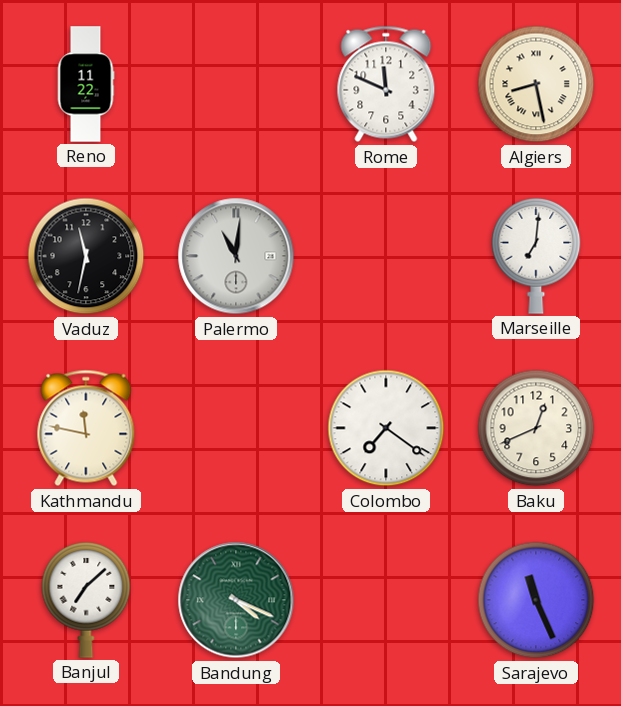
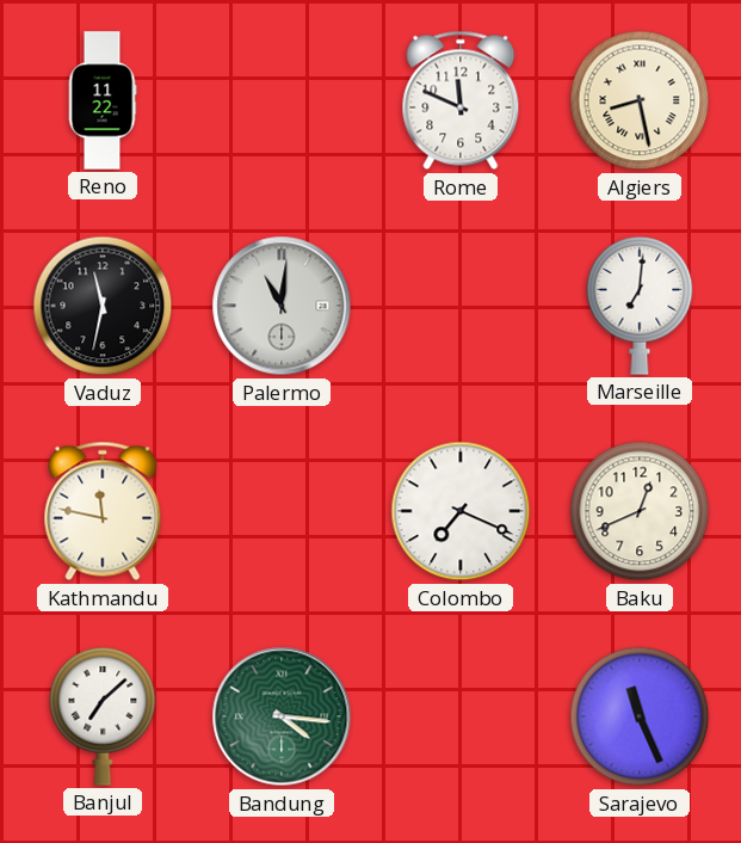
Colombo: 7:21 -> 7:19 (461, 511)
Bandung: 4:19 -> 4:16 (282, 716)
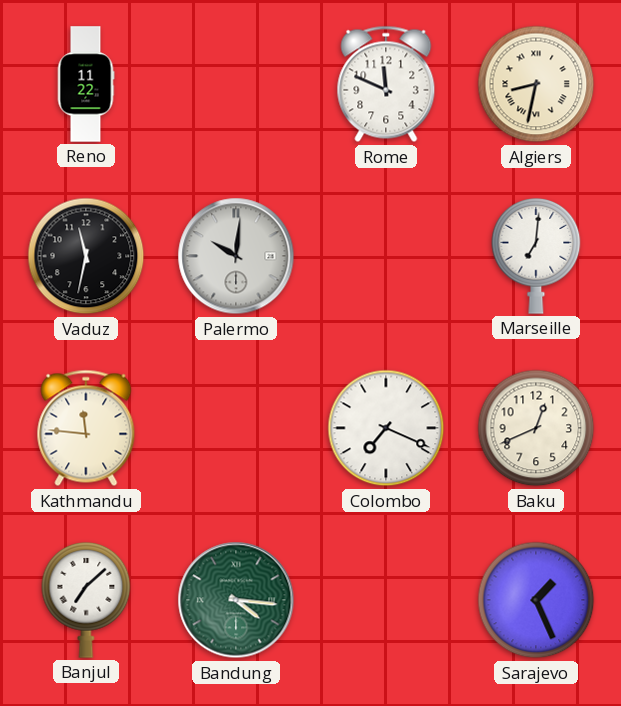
Algiers: 8:28 -> 8:32 (536, 84)
Palermo: 11:01 -> 10:01 (236, 256)
Kathmandu: 11:47 -> 11:46 (86, 428)
Sarajevo: 11:26 -> 1:26 (536, 600)
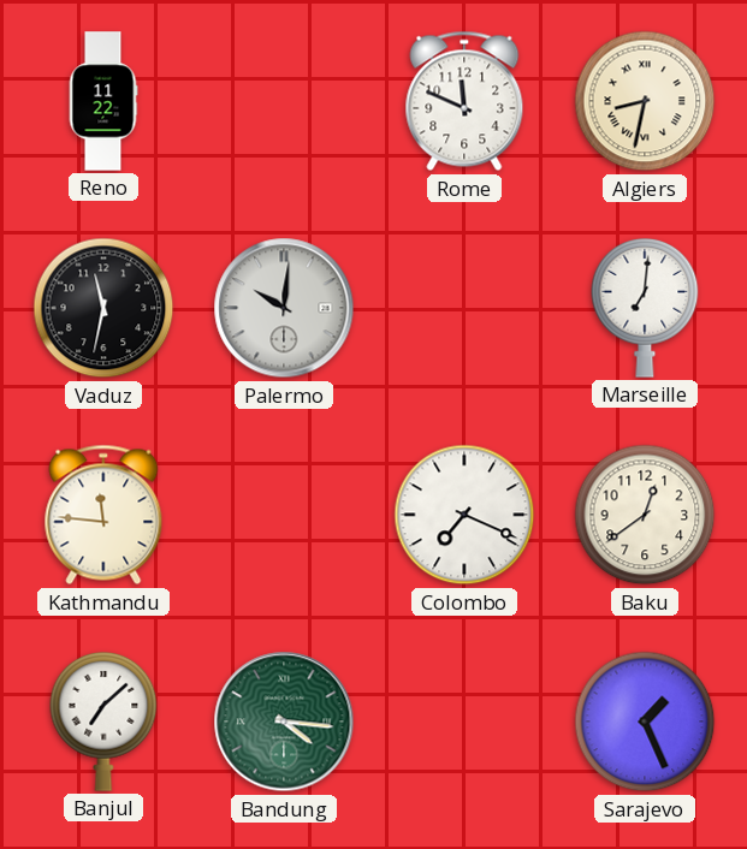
Baku: 12:41 -> 12:39 (645, 515)
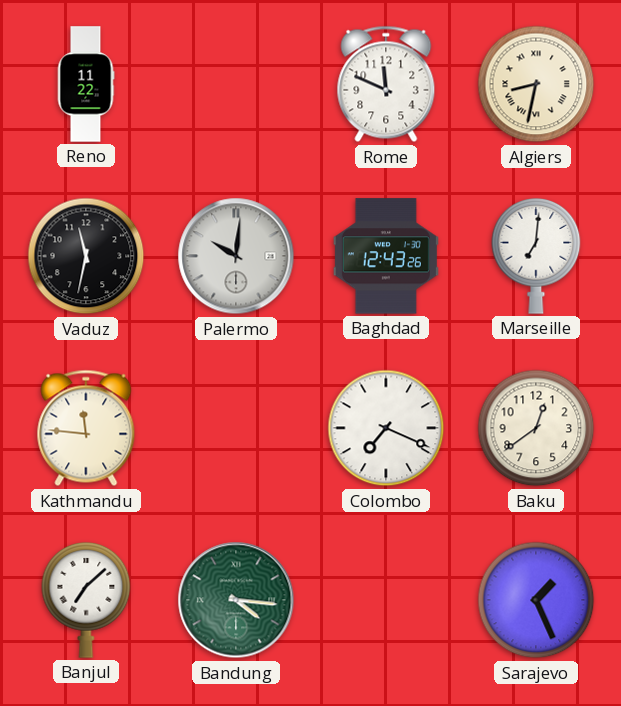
Baghdad: none -> 12:43 (386, 256)
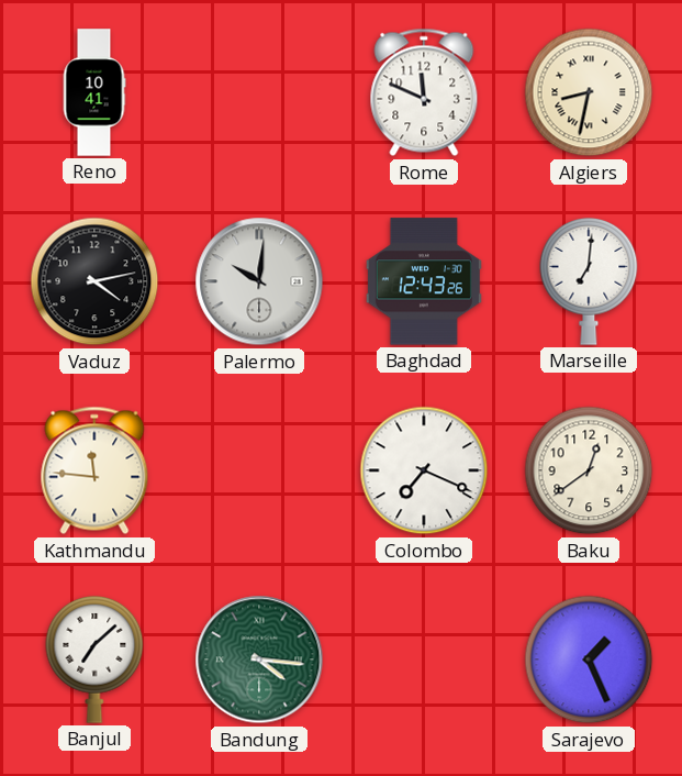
Reno: 11:22 -> 10:41 (94, 92)
Vaduz: 11:32 -> 4:13 (94, 281)
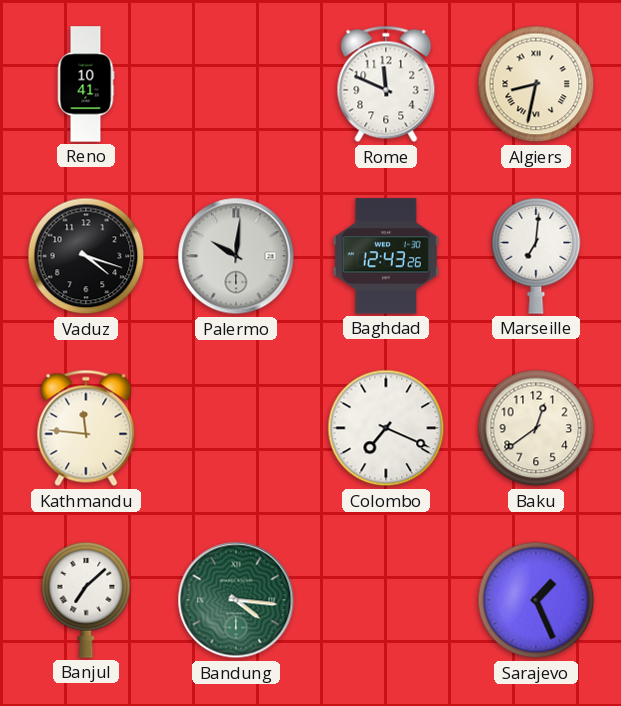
Vaduz: 4:13 -> 4:18 (86, 256)
